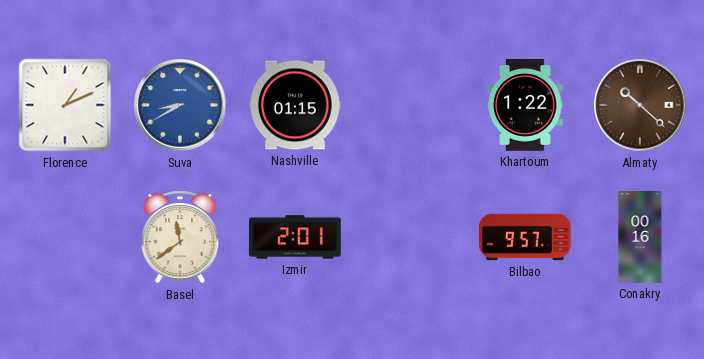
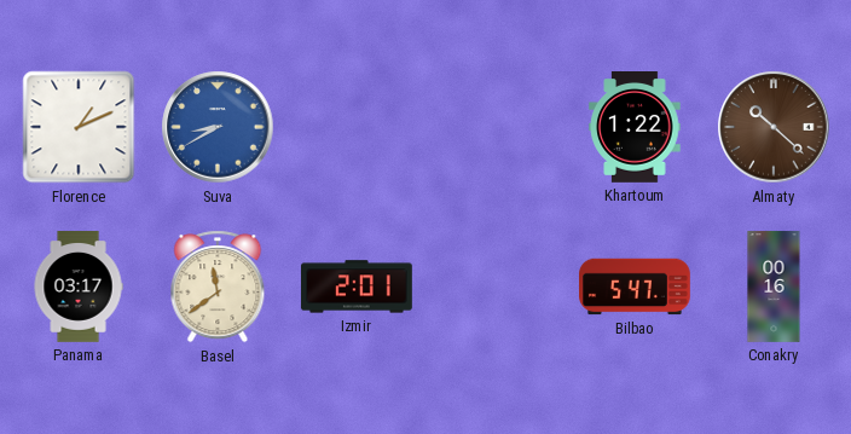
Nashville: 01:15 -> none (296, 105)
Panama: none -> 03:17 (79, 288)
Bilbao: 9:57 -> 5:47 (636, 287)
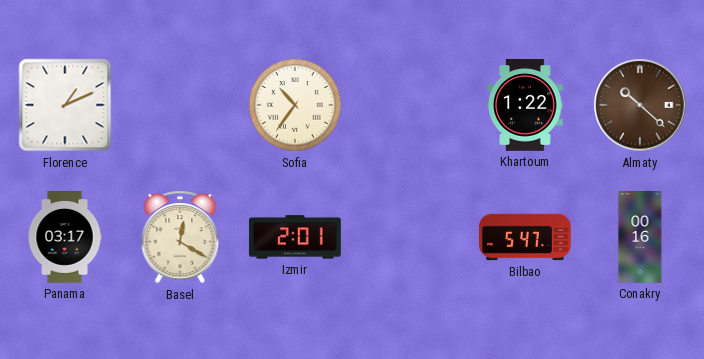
Suva: 8:40 -> none (218, 127)
Sofia: none -> 10:36 (295, 105)
Basel: 11:39 -> 12:20 (180, 237)
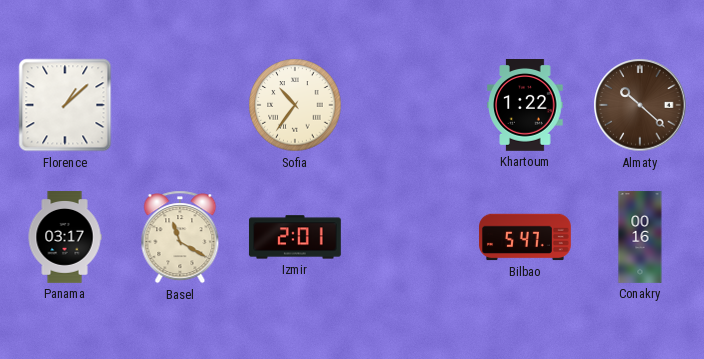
Florence: 1:11 -> 1:08 (65, 105)
Basel: 12:20 -> 11:20 (180, 237)
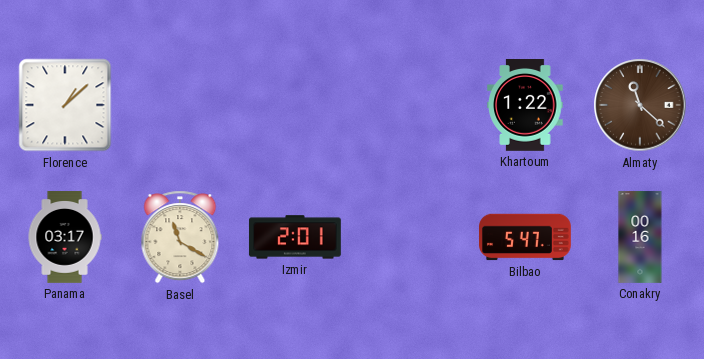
Sofia: 10:36 -> none (295, 105)
Almaty: 10:22 -> 11:22 (640, 105)
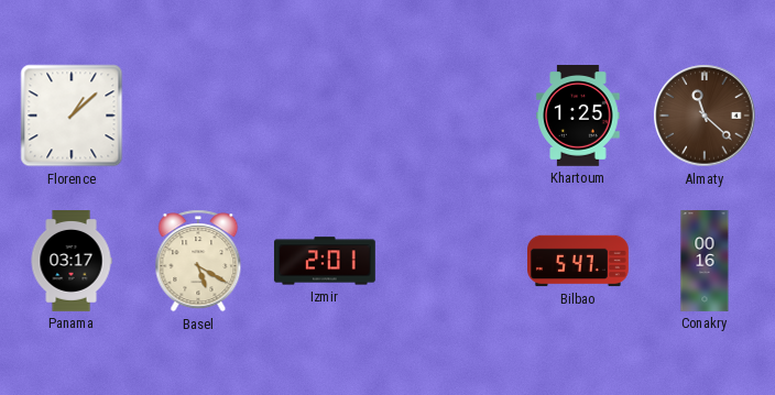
Khartoum: 1:22 -> 1:25 (578, 117)
Basel: 11:20 -> 5:20 (198, 261)
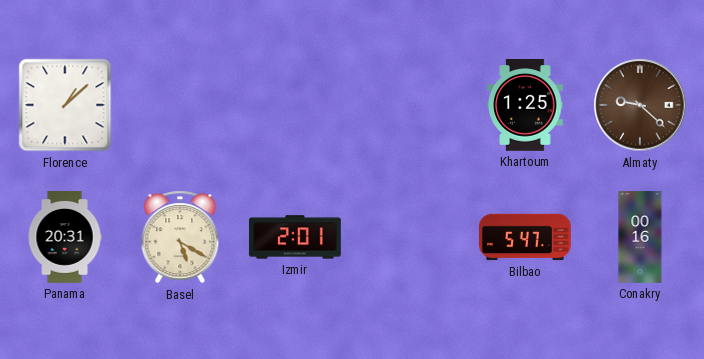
Almaty: 11:22 -> 9:22 (640, 105)
Panama: 03:17 -> 20:31 (65, 238)
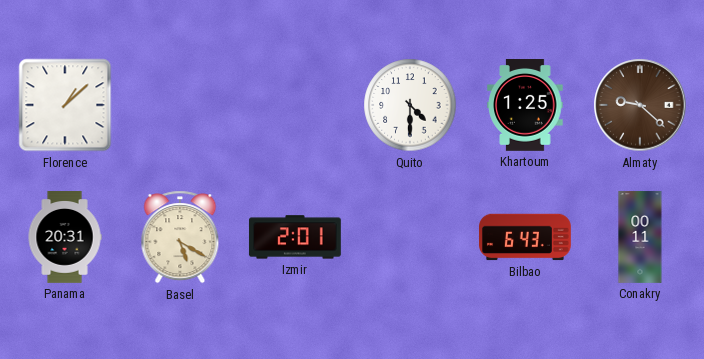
Quito: none -> 4:30 (410, 105)
Bilbao: 5:47 -> 6:43 (526, 237)
Conakry: 00:16 -> 00:11 (640, 237)
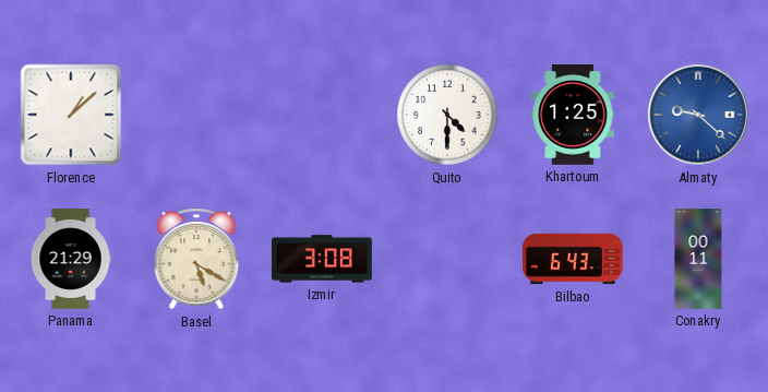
Almaty dial: brown -> blue (698, 115)
Panama: 20:31 -> 21:29 (71, 260)
Izmir: 2:01 -> 3:08 (322, 259)
